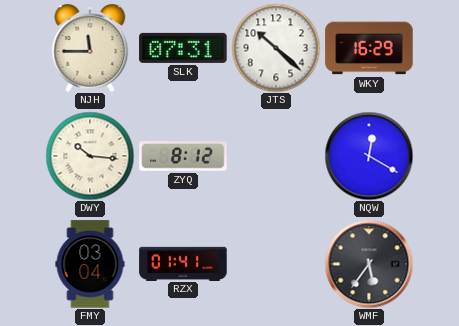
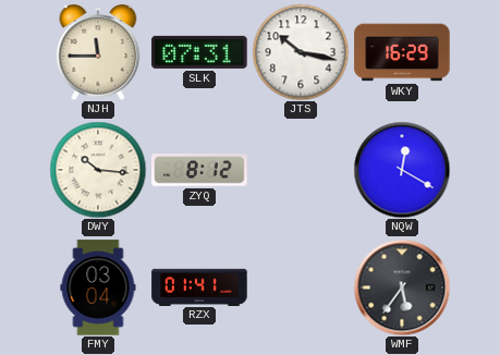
JTS: 10:22 -> 10:17 (301, 52)
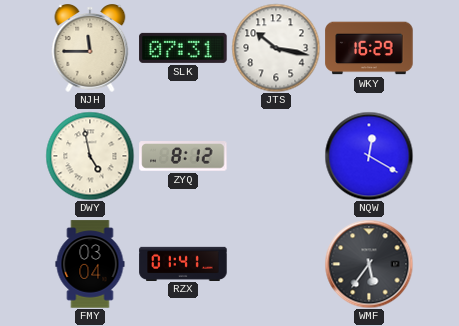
DWY: 10:16 -> 4:58 (90, 156)
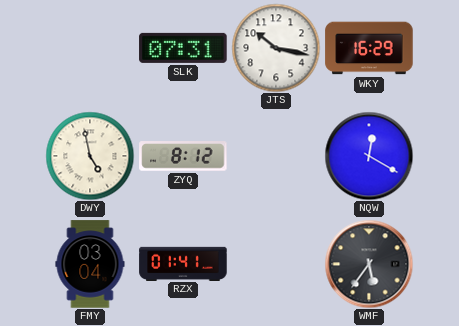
NJH: 11:45 -> none (90, 49)
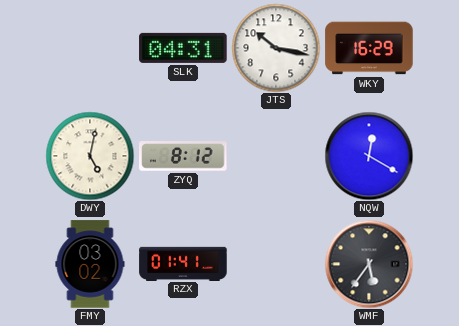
SLK: 07:31 -> 04:31 (183, 48)
DWY: 4:58 -> 5:02 (90, 156)
FMY: 03:04 -> 03:02 (90, 264)
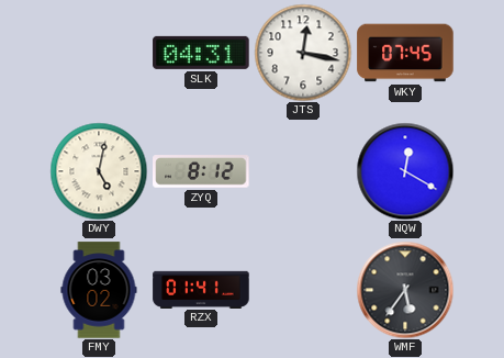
JTS: 10:17 -> 12:17 (303, 53)
WKY: 16:29 -> 07:45 (405, 53)
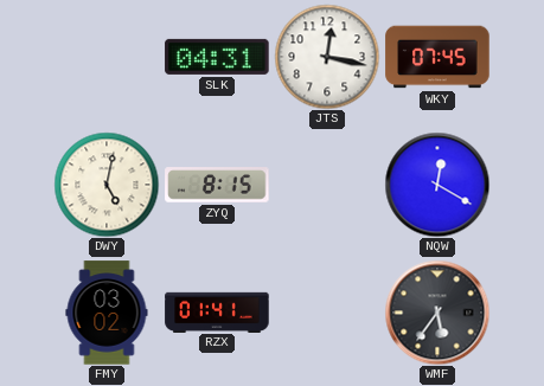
ZYQ: 8:12 -> 8:15 (217, 185)
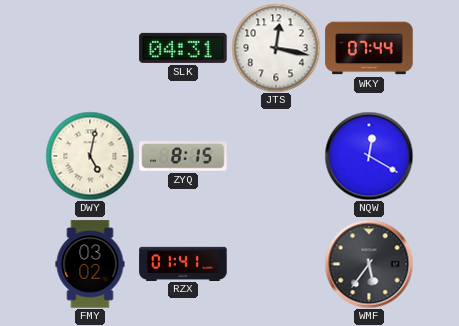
WKY: 07:45 -> 07:44 (369, 48)
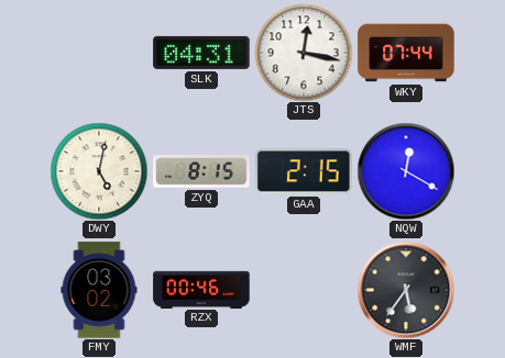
GAA: none -> 2:15 (304, 171)
RZX: 01:41 -> 00:46 (201, 289)
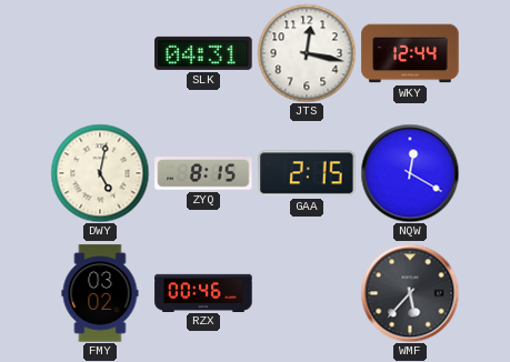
WKY: 07:44 -> 12:44 (410, 53)
WMF: 5:36 -> 5:37 (410, 293)
